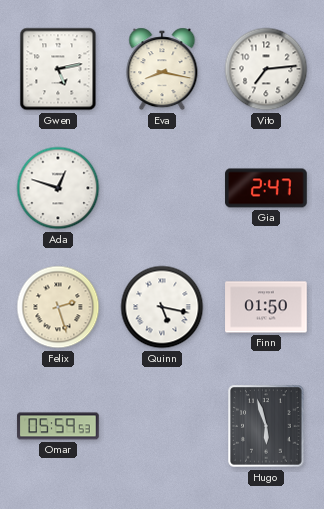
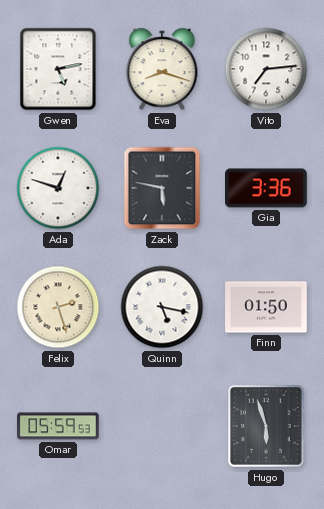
Eva: 8:17 -> 8:18 (162, 69)
Zack: none -> 5:47 (162, 188)
Gia: 2:47 -> 3:36 (266, 188)
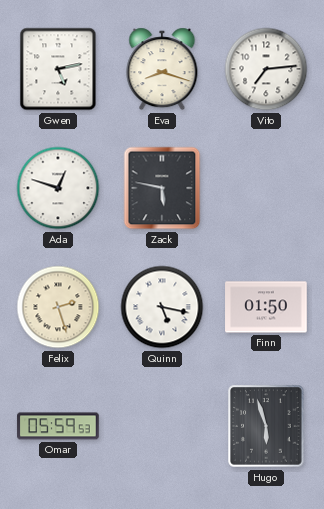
Gia: 3:36 -> none (266, 188)
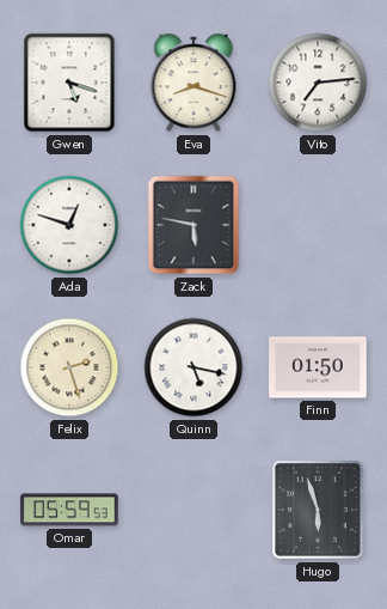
Gwen: 5:13 -> 5:18 (69, 83)
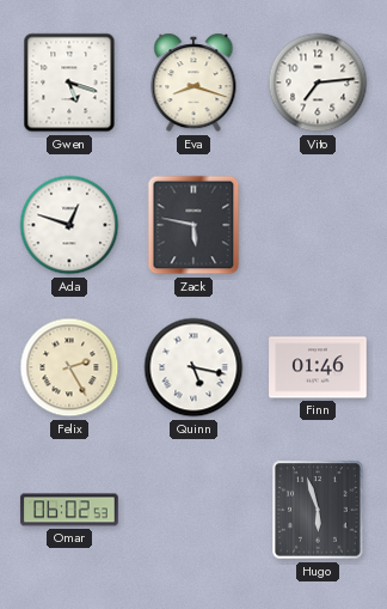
Felix: 2:27 -> 2:25 (69, 367)
Finn: 01:50 -> 01:46 (318, 367)
Omar: 05:59 -> 06:02 (69, 510)
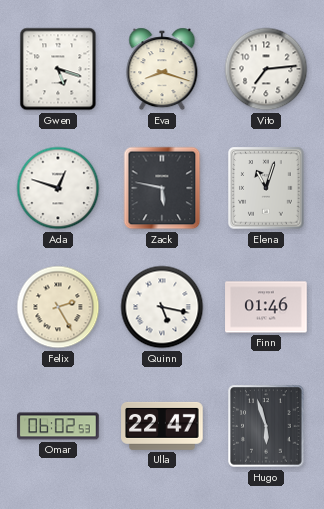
Elena: none -> 11:03 (266, 188)
Ulla: none -> 22:47 (162, 426)
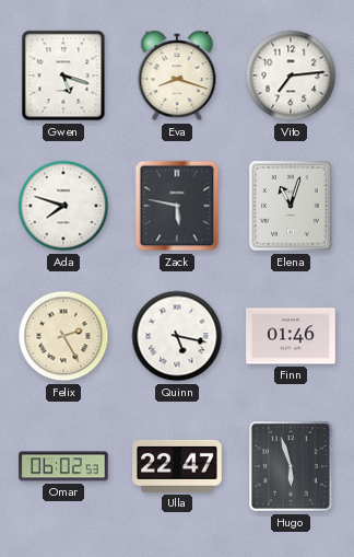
Ada: 12:48 -> 7:48 (63, 206)
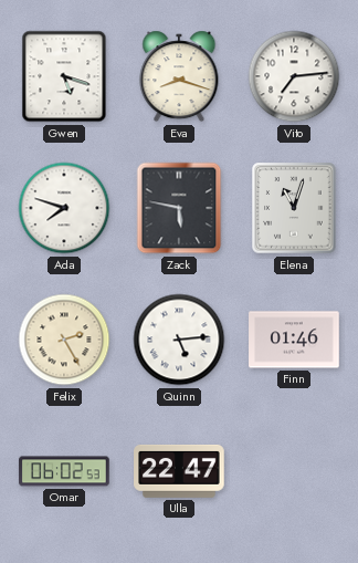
Quinn: 5:17 -> 5:14 (179, 340)
Hugo: 5:57 -> none (291, 466)
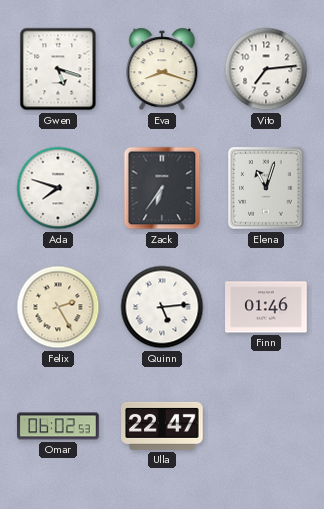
Zack: 5:47 -> 6:36 (162, 188)
